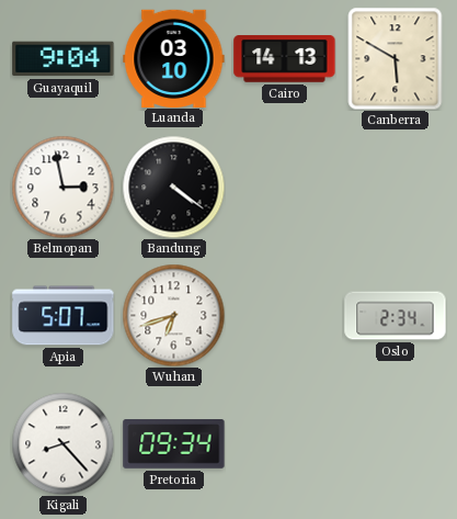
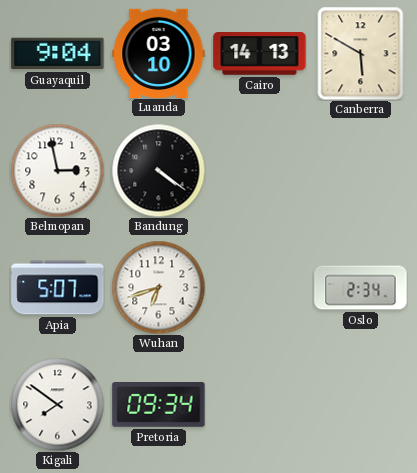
Kigali: 8:23 -> 7:51 (57, 404)
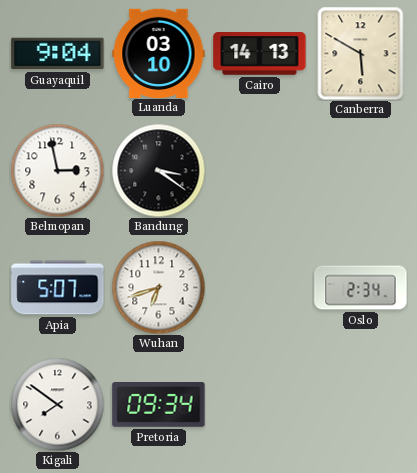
Bandung: 4:21 -> 3:21 (158, 170)
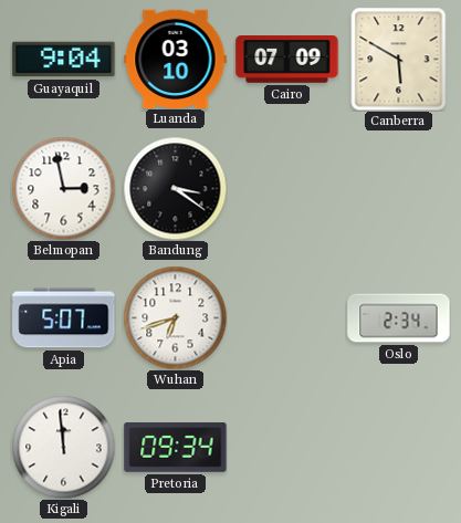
Cairo: 14:13 -> 07:09 (287, 60)
Kigali: 7:51 -> 11:59 (63, 447)
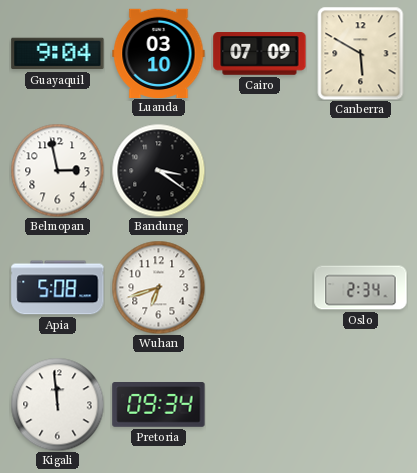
Apia: 5:07 -> 5:08 (58, 288)
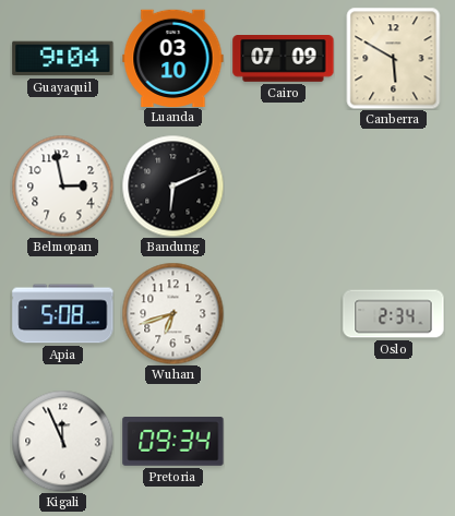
Bandung: 3:21 -> 6:11 (172, 185)
Kigali: 11:59 -> 11:56 (62, 441)
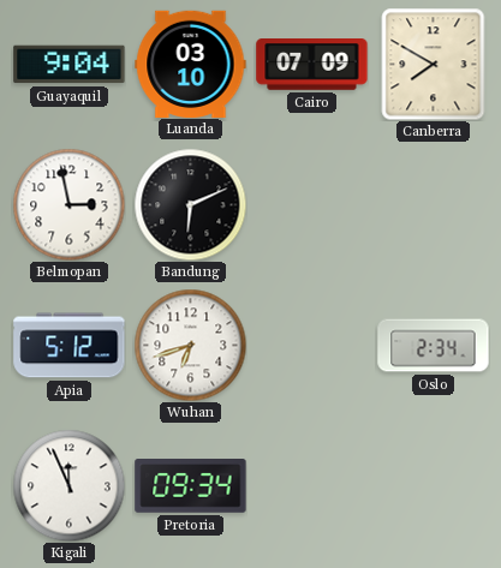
Canberra: 5:50 -> 7:50 (434, 64)
Apia: 5:08 -> 5:12 (70, 346)
